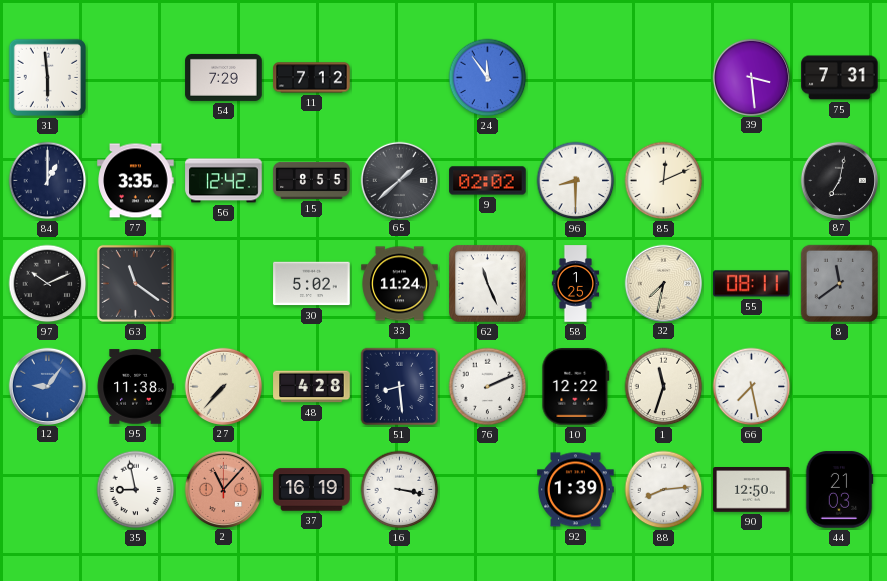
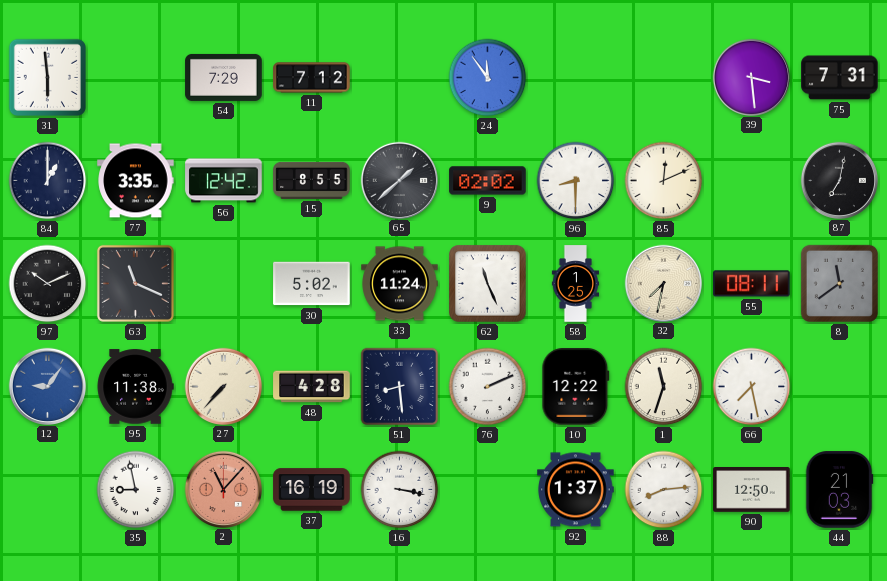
63: 11:21 -> 11:19 (135, 283)
92: 1:39 -> 1:37 (576, 490)
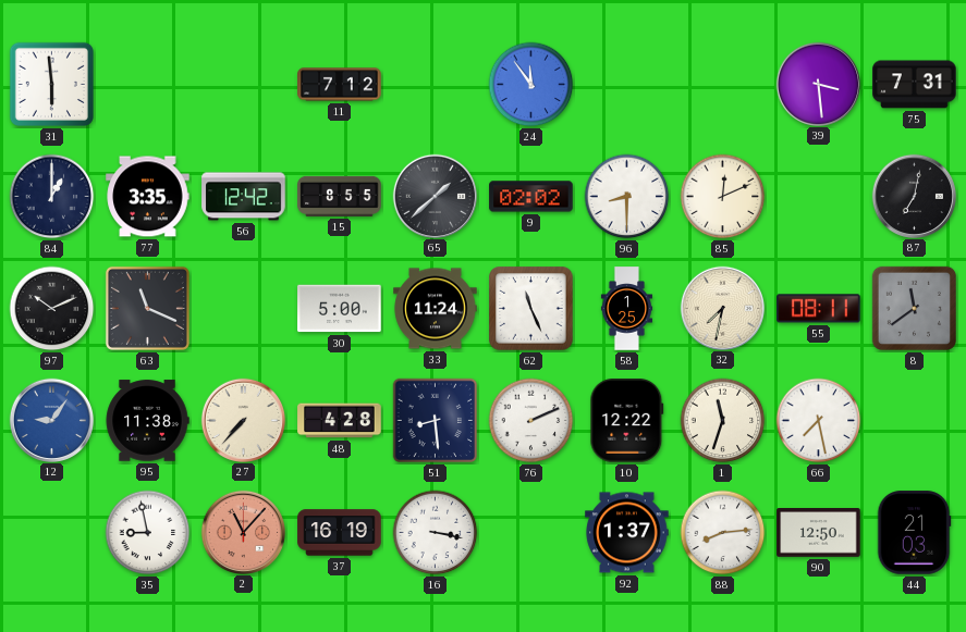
54: 7:29 -> none (224, 77)
30: 5:02 -> 5:00 (340, 309)
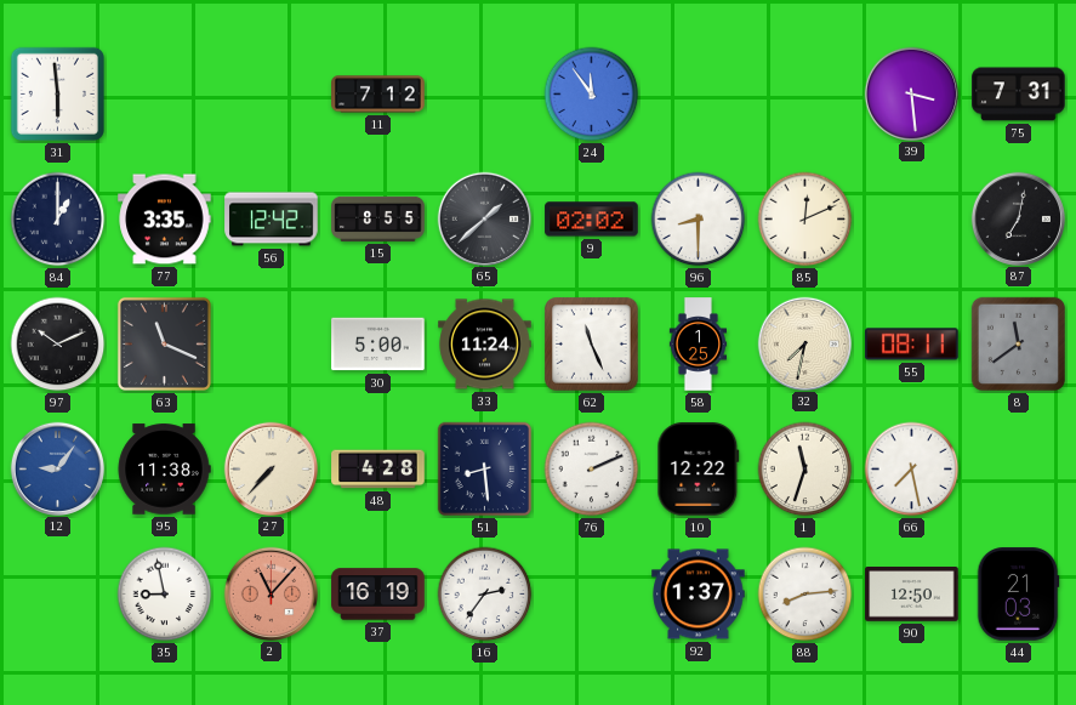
16: 3:17 -> 2:36 (485, 595)
